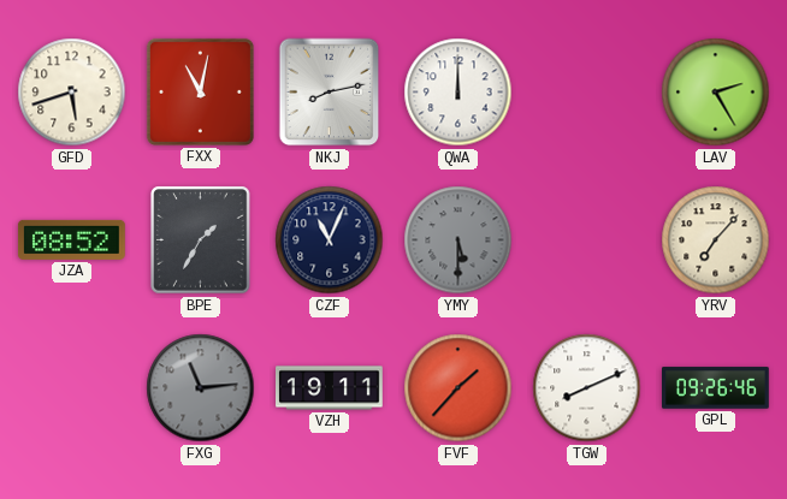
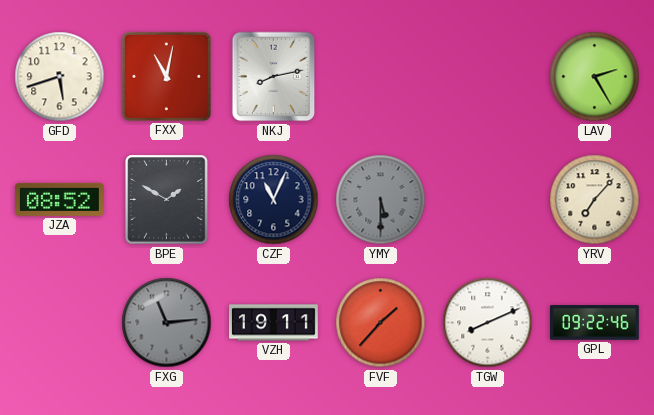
QWA: 12:00 -> none (458, 93)
BPE: 1:35 -> 1:50 (167, 200)
GPL: 09:26 -> 09:22 (595, 323)
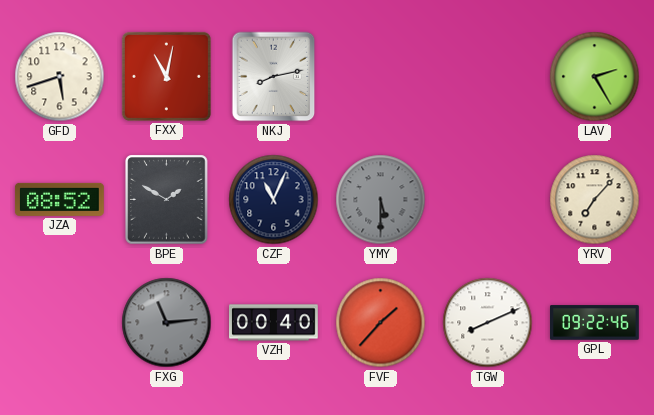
VZH: 19:11 -> 00:40 (274, 323)
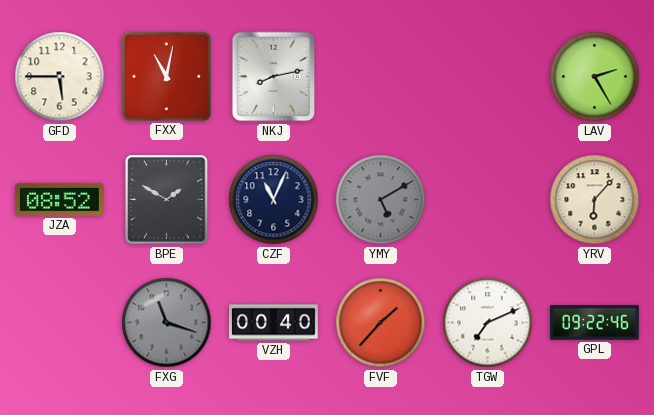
GFD: 5:42 -> 5:45 (60, 77)
YMY: 5:30 -> 5:10 (381, 200)
YRV: 7:07 -> 6:07 (595, 200)
FXG: 11:14 -> 11:18 (167, 323)
TGW: 8:11 -> 7:11 (488, 323)
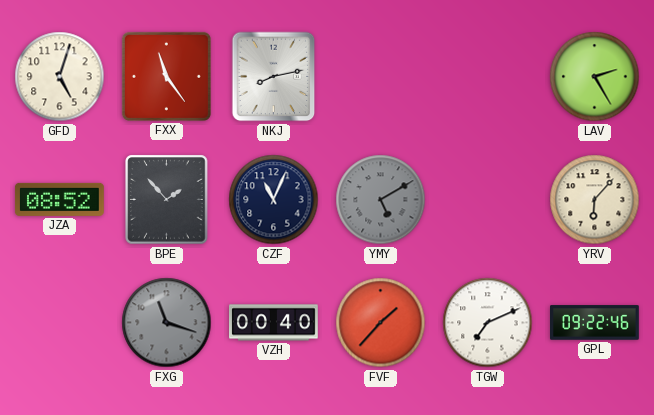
GFD: 5:45 -> 5:03 (60, 77)
FXX: 11:02 -> 11:24 (166, 76)
BPE: 1:50 -> 1:53 (167, 200)
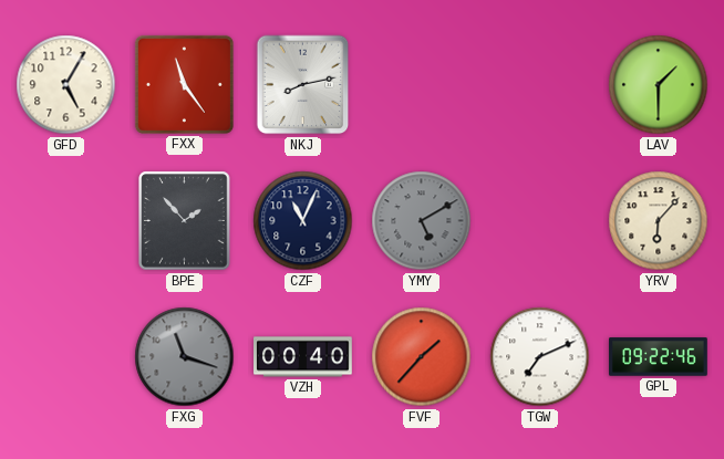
GFD: 5:03 -> 5:05 (66, 85)
LAV: 2:25 -> 1:30 (659, 85)
JZA: 08:52 -> none (59, 199)
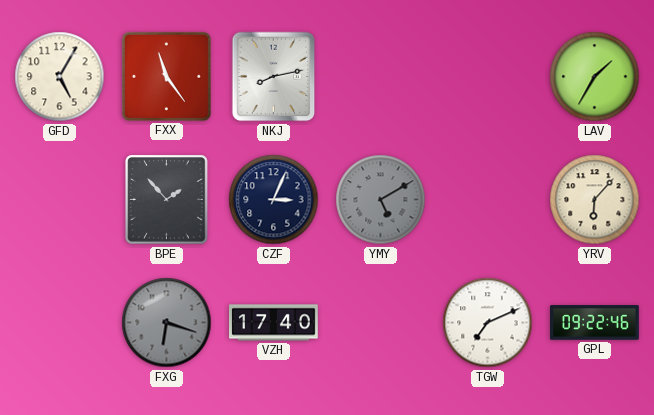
LAV: 1:30 -> 1:35 (595, 77)
CZF: 11:04 -> 3:04 (274, 200)
FXG: 11:18 -> 6:18 (167, 323)
VZH: 00:40 -> 17:40 (274, 323)
FVF: 1:37 -> none (422, 357)
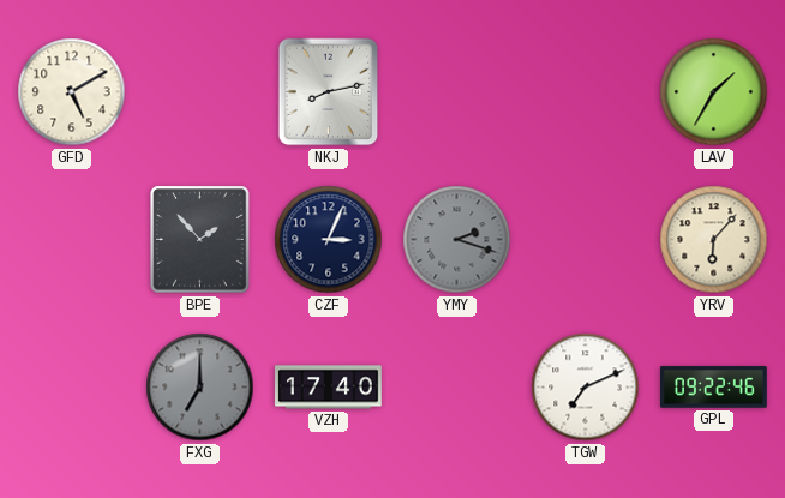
GFD: 5:05 -> 5:10 (72, 92)
FXX: 11:24 -> none (166, 76)
YMY: 5:10 -> 2:18 (457, 240)
FXG: 6:18 -> 7:00 (200, 388)
